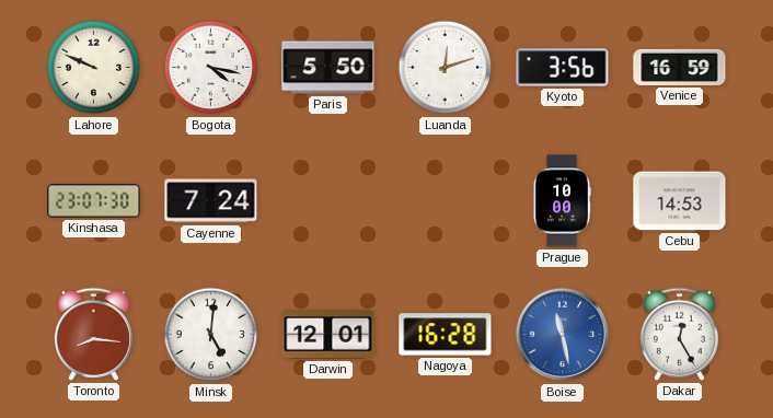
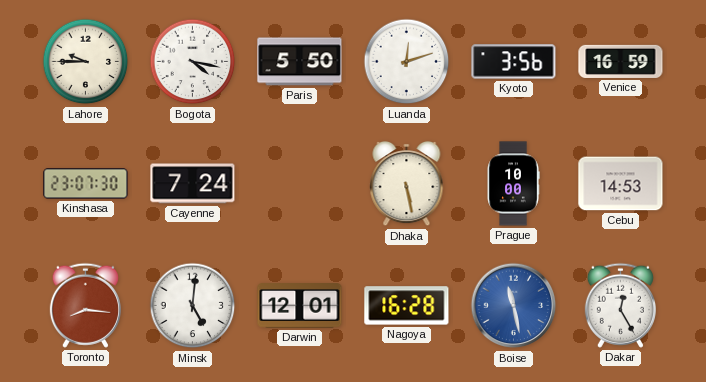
Lahore: 9:49 -> 9:45 (86, 62)
Dhaka: none -> 5:28 (407, 184)
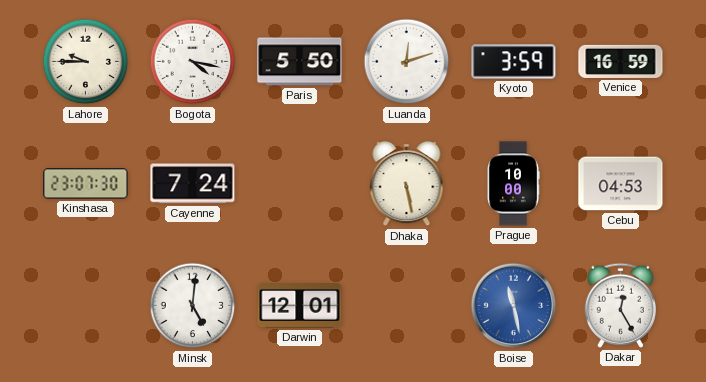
Kyoto: 3:56 -> 3:59 (514, 62)
Cebu: 14:53 -> 04:53 (621, 184)
Toronto: 8:16 -> none (85, 305)
Nagoya: 16:28 -> none (407, 306)
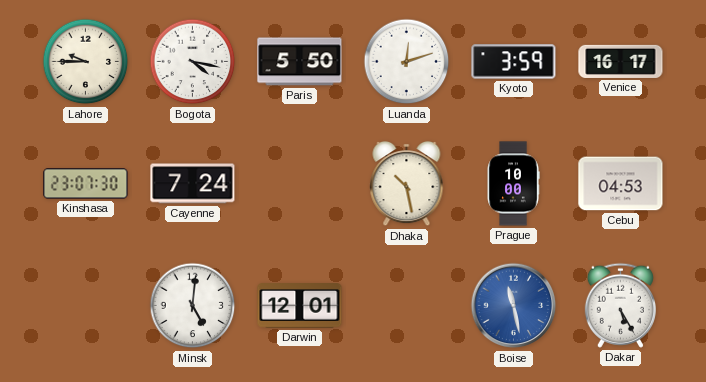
Venice: 16:59 -> 16:17 (621, 61)
Dhaka: 5:28 -> 10:28 (407, 184)
Dakar: 12:25 -> 5:25 (620, 305)
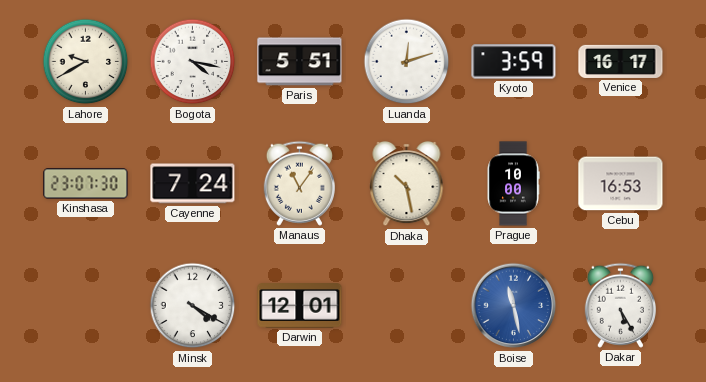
Lahore: 9:45 -> 9:40 (86, 62)
Paris: 5:50 -> 5:51 (300, 62)
Manaus: none -> 11:06 (299, 183)
Cebu: 04:53 -> 16:53 (621, 184)
Minsk: 5:01 -> 4:20 (193, 306)
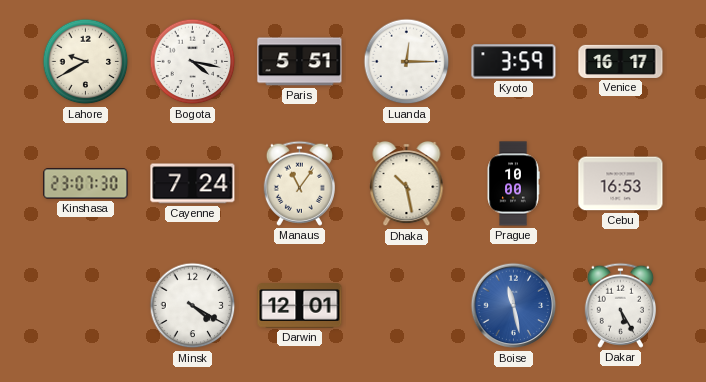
Luanda: 12:12 -> 12:15 (407, 62)
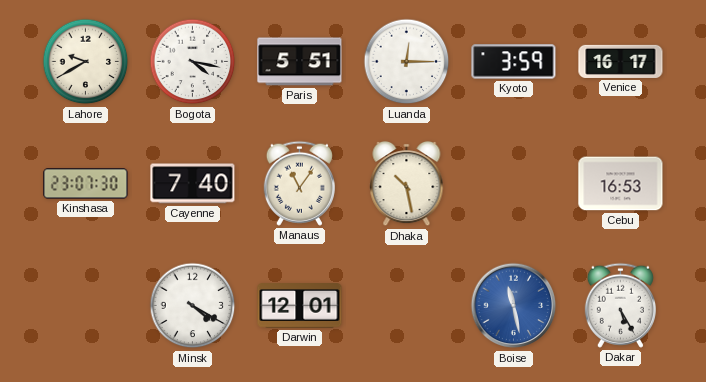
Cayenne: 7:24 -> 7:40 (193, 184)
Prague: 10:00 -> none (513, 184)
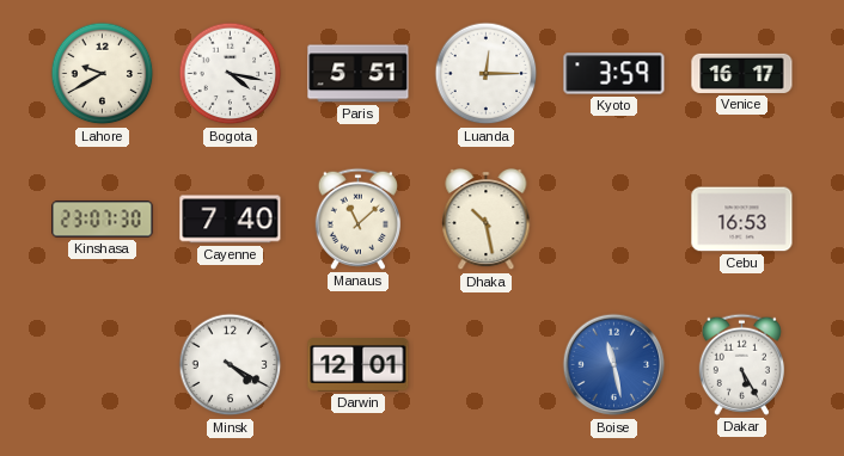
Manaus: 11:06 -> 11:08 (357, 218)
